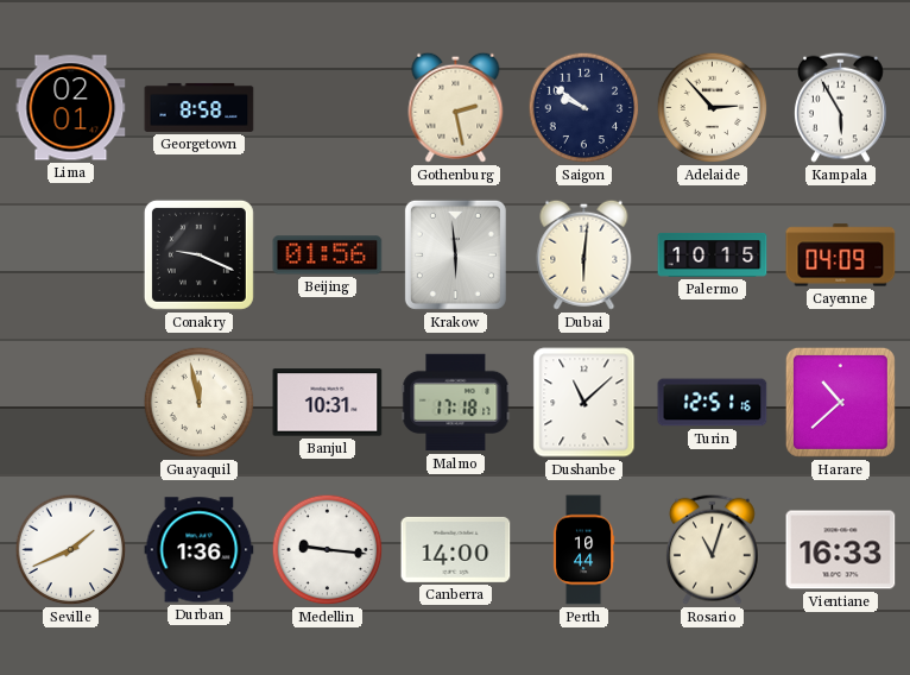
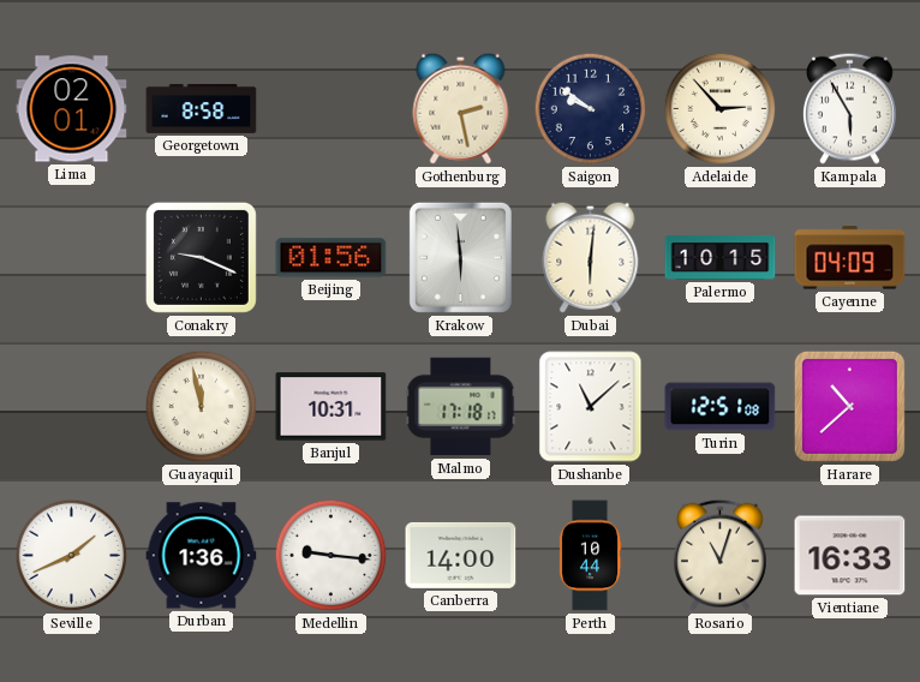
Turin: 12:51:16 -> 12:51:08 (721, 407)
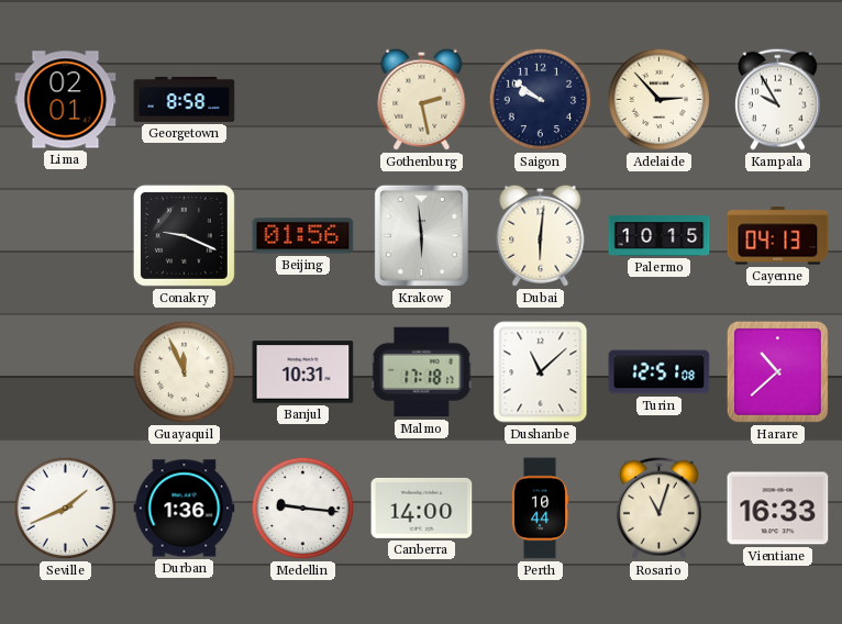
Kampala: 5:55 -> 9:55 (777, 99)
Cayenne: 04:09 -> 04:13 (778, 236)
Guayaquil: 11:58 -> 11:56 (185, 372)
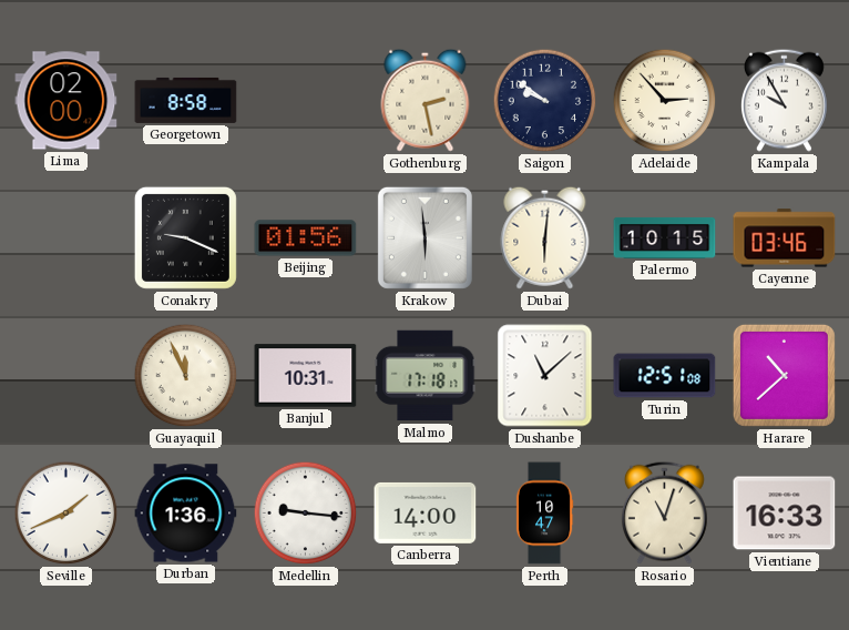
Lima: 02:01 -> 02:00 (67, 101)
Cayenne: 04:13 -> 03:46 (785, 238)
Perth: 10:44 -> 10:47 (544, 514)
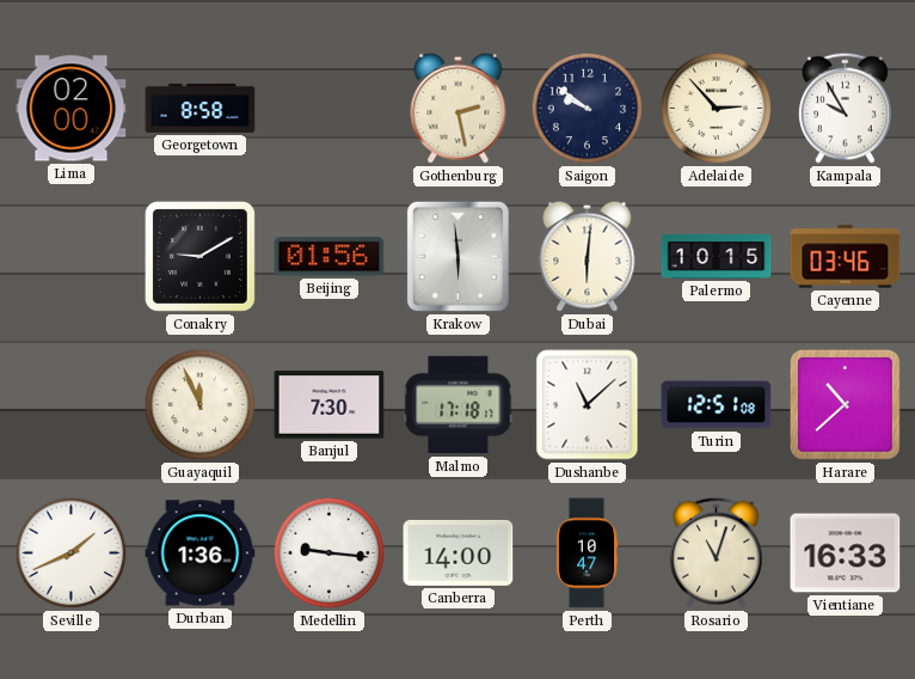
Conakry: 9:19 -> 9:10 (199, 256)
Banjul: 10:31 -> 7:30 (330, 405)
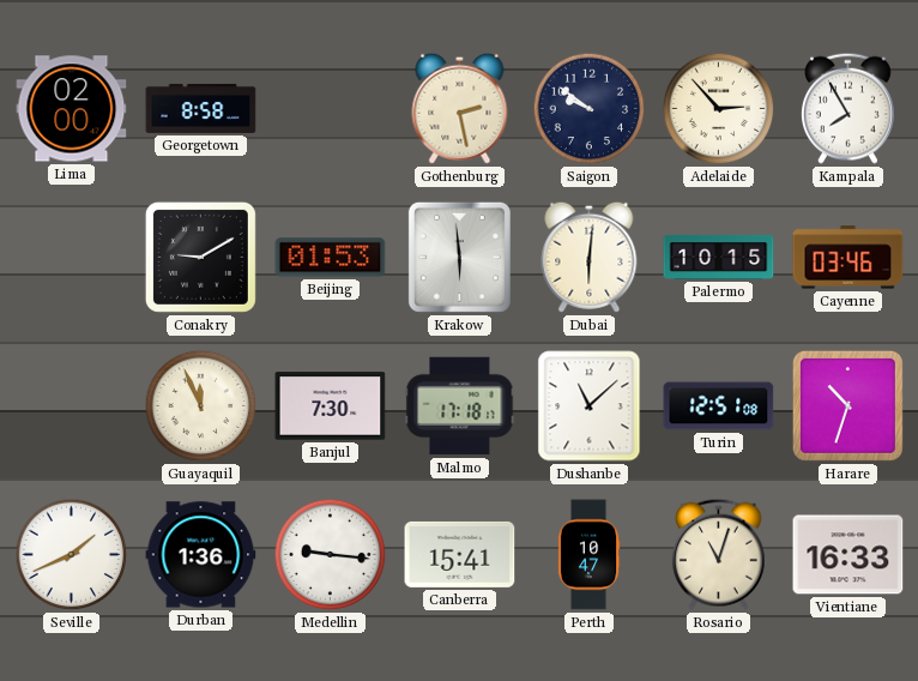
Kampala: 9:55 -> 7:55 (847, 108)
Beijing: 01:56 -> 01:53 (331, 258)
Harare: 10:38 -> 10:33 (847, 405)
Canberra: 14:00 -> 15:41 (460, 554)
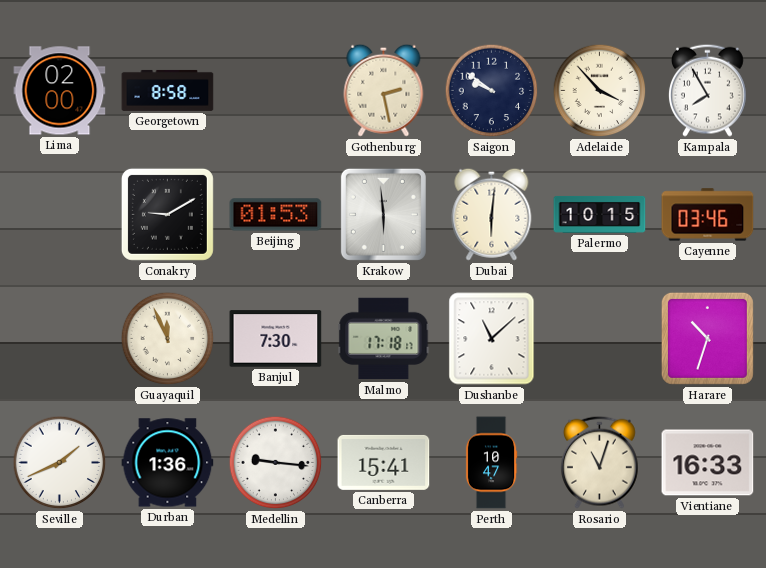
Adelaide: 2:53 -> 3:53 (600, 91)
Turin: 12:51 -> none (719, 406)
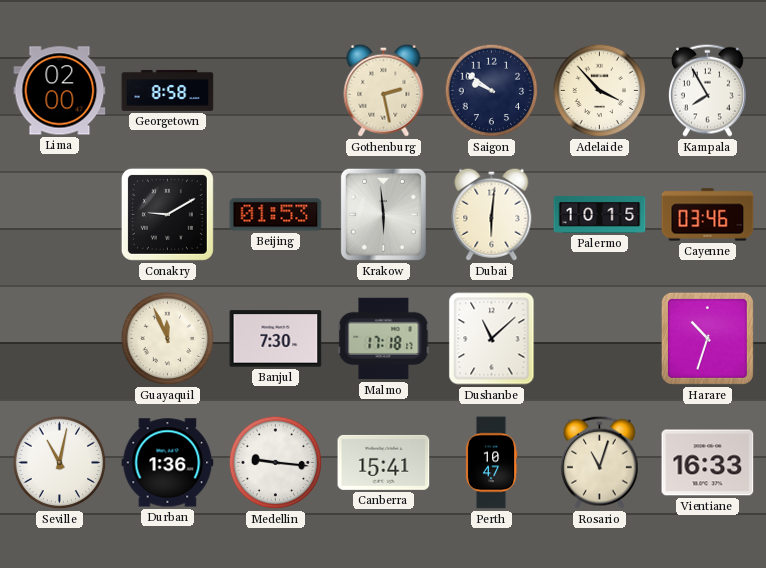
Seville: 1:41 -> 11:02 (60, 463)
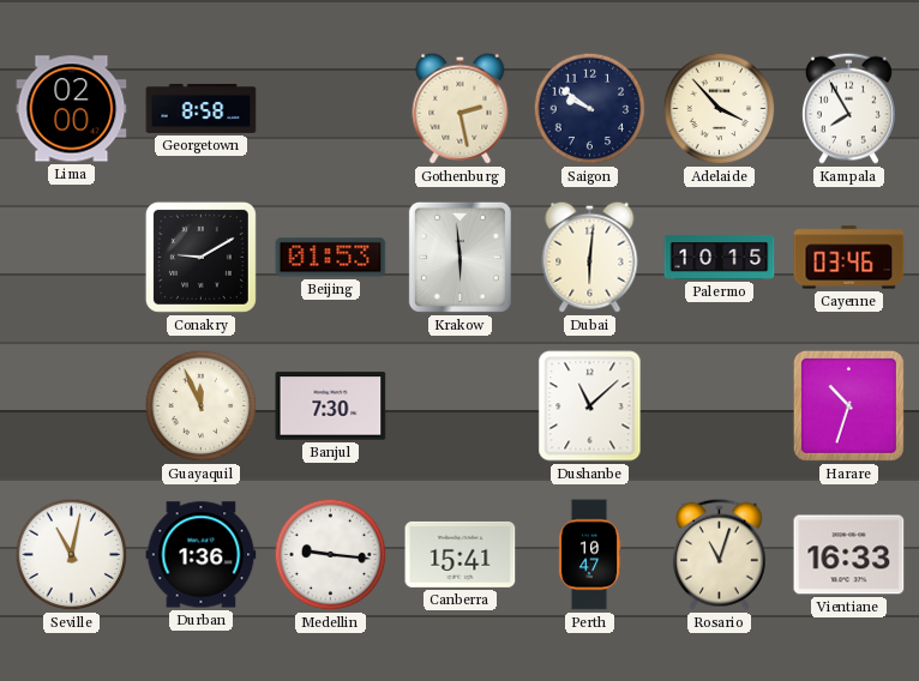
Malmo: 17:18 -> none (384, 339)
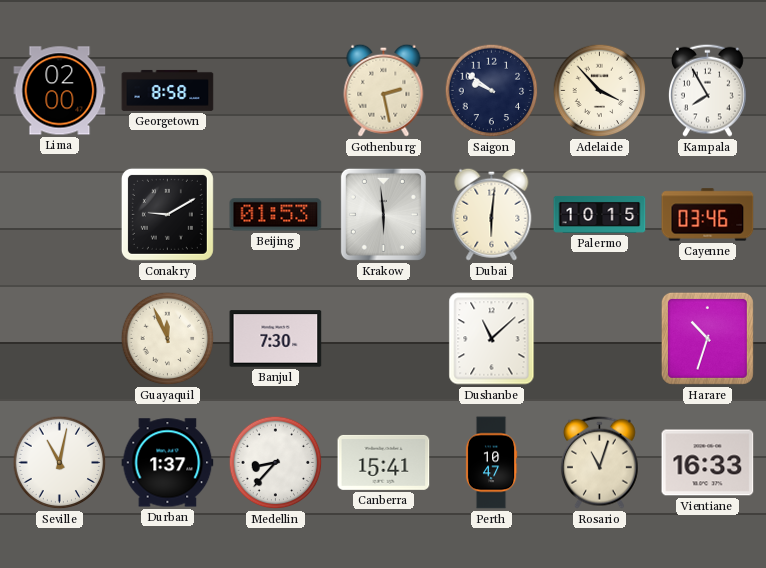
Durban: 1:36 -> 1:37 (168, 463)
Medellin: 9:16 -> 8:37 (276, 463)
